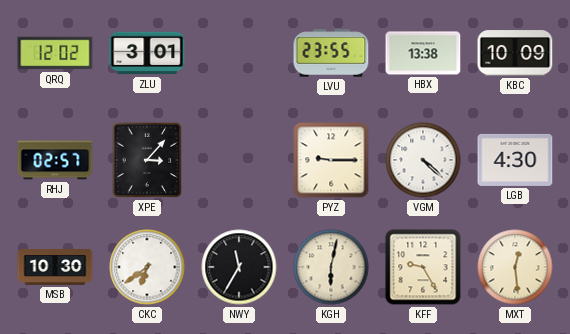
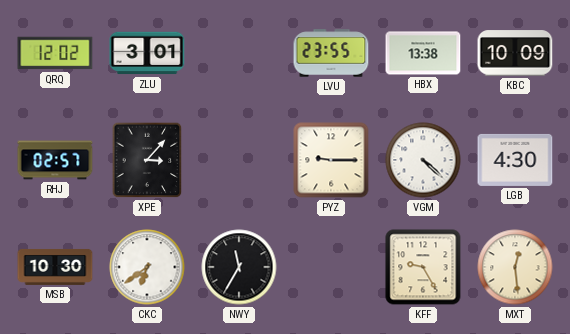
KGH: 6:02 -> none (331, 267)
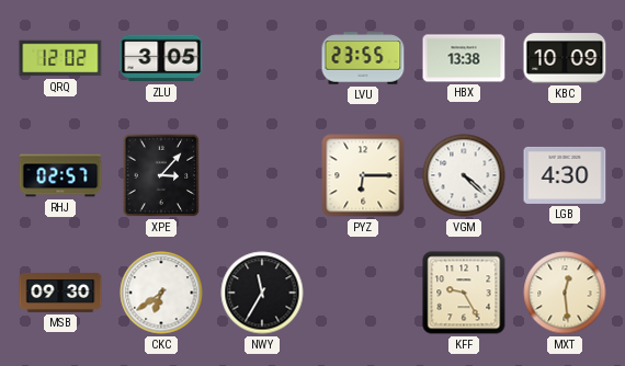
ZLU: 3:01 -> 3:05 (161, 58)
PYZ: 9:15 -> 6:15 (363, 175)
MSB: 10:30 -> 09:30 (60, 293)
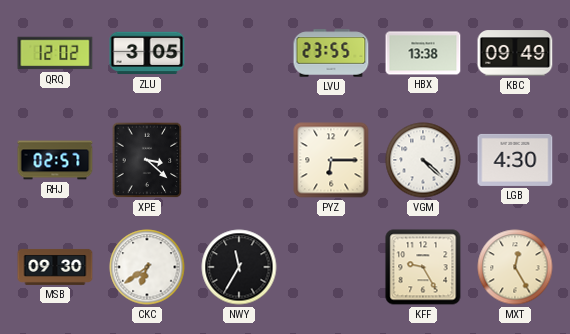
KBC: 10:09 -> 09:49 (515, 53)
XPE: 3:07 -> 3:22 (147, 160)
MXT: 12:29 -> 12:25 (515, 267)
